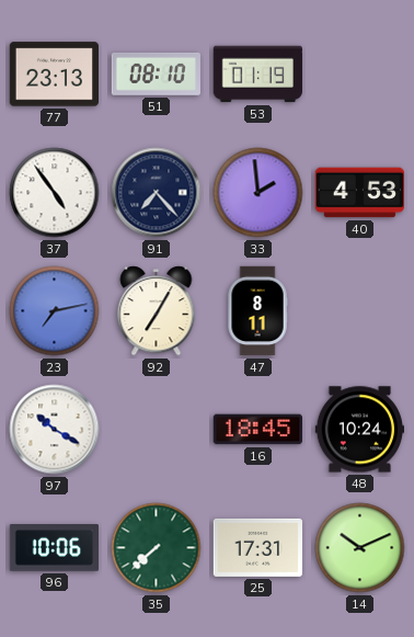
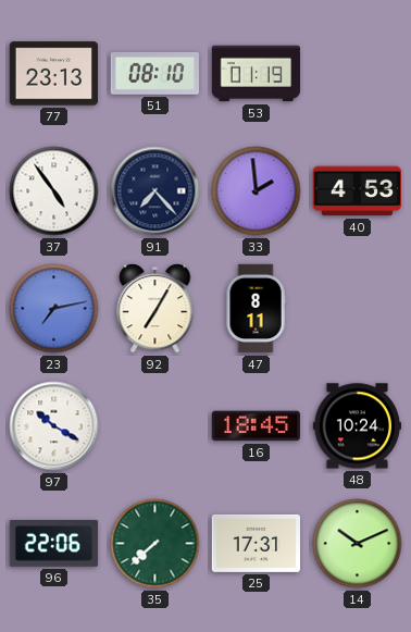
96: 10:06 -> 22:06 (54, 544)
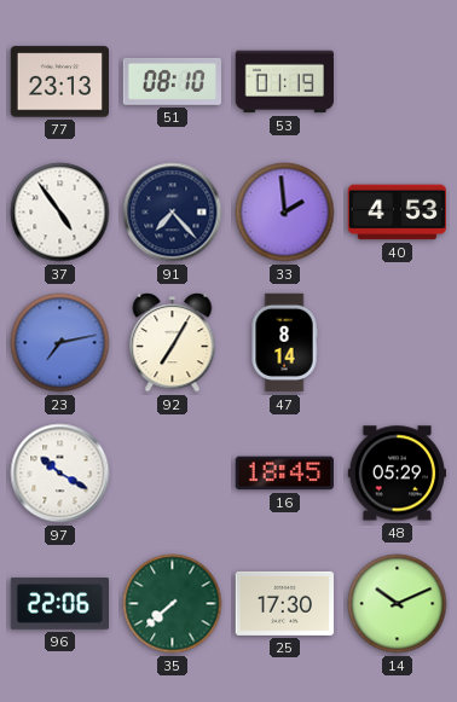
47: 8:11 -> 8:14 (284, 343)
48: 10:24 -> 05:29 (397, 474)
25: 17:31 -> 17:30 (284, 603)
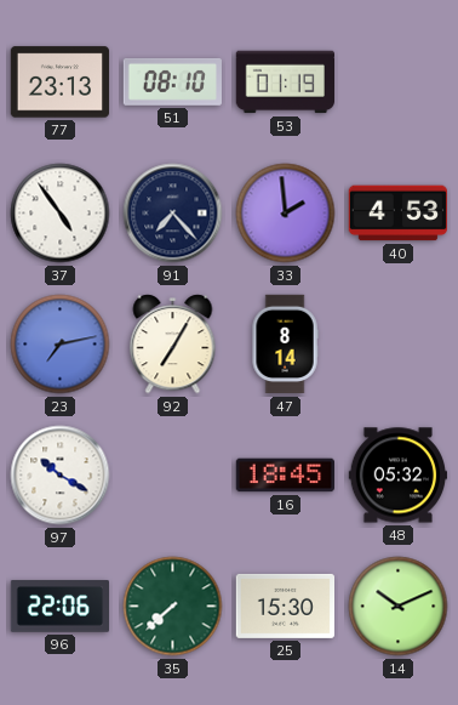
48: 05:29 -> 05:32 (397, 476)
25: 17:30 -> 15:30 (285, 605)
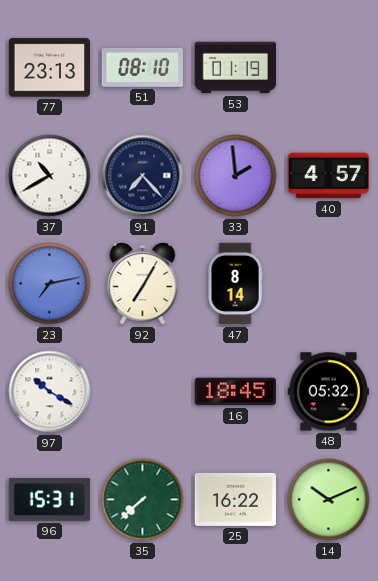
37: 4:54 -> 10:40 (50, 176)
40: 4:53 -> 4:57 (328, 176)
96: 22:06 -> 15:31 (50, 500)
25: 15:30 -> 16:22 (235, 499)
